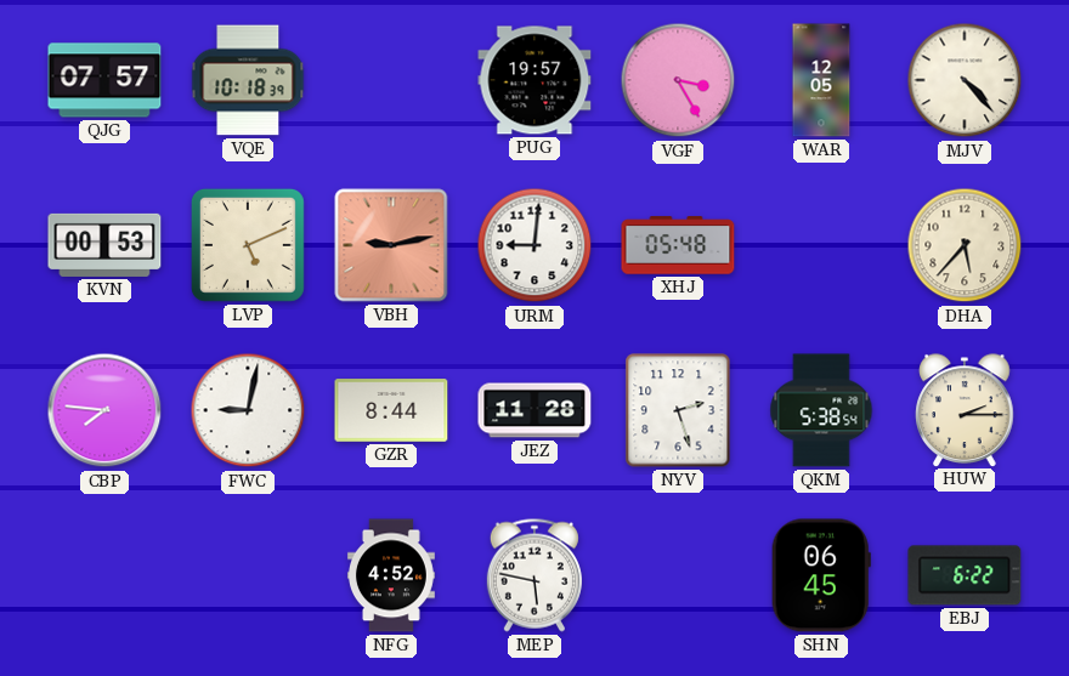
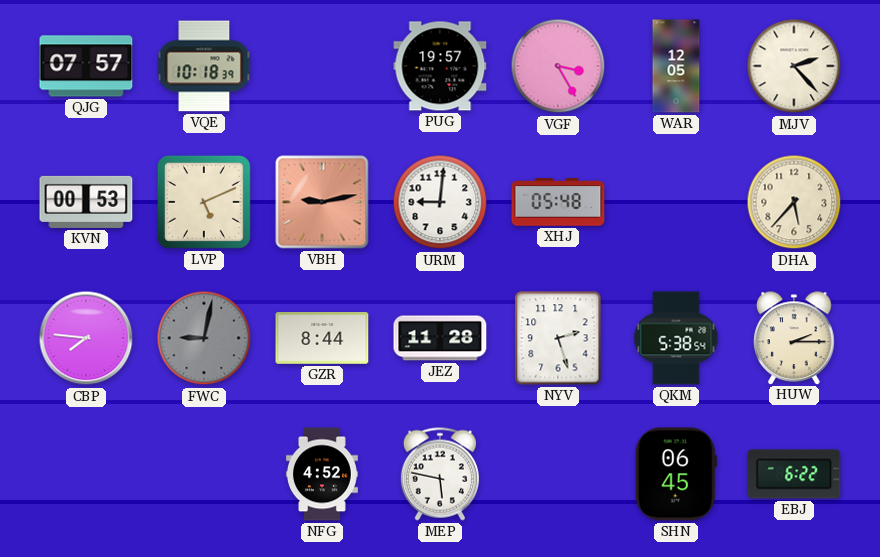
MJV: 4:23 -> 2:23 (794, 66)
FWC dial: white -> grey (204, 338)
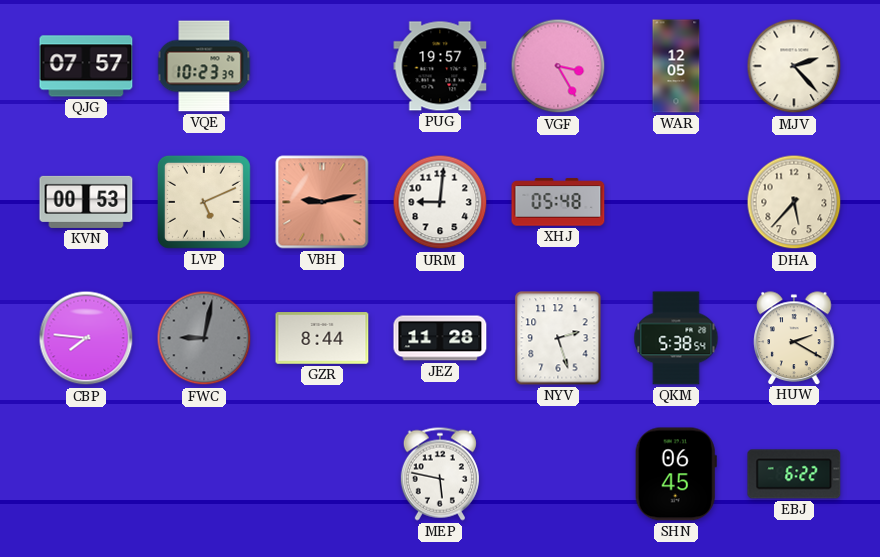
VQE: 10:18 -> 10:23 (204, 66)
HUW: 2:15 -> 2:20 (794, 338)
NFG: 4:52 -> none (322, 474)
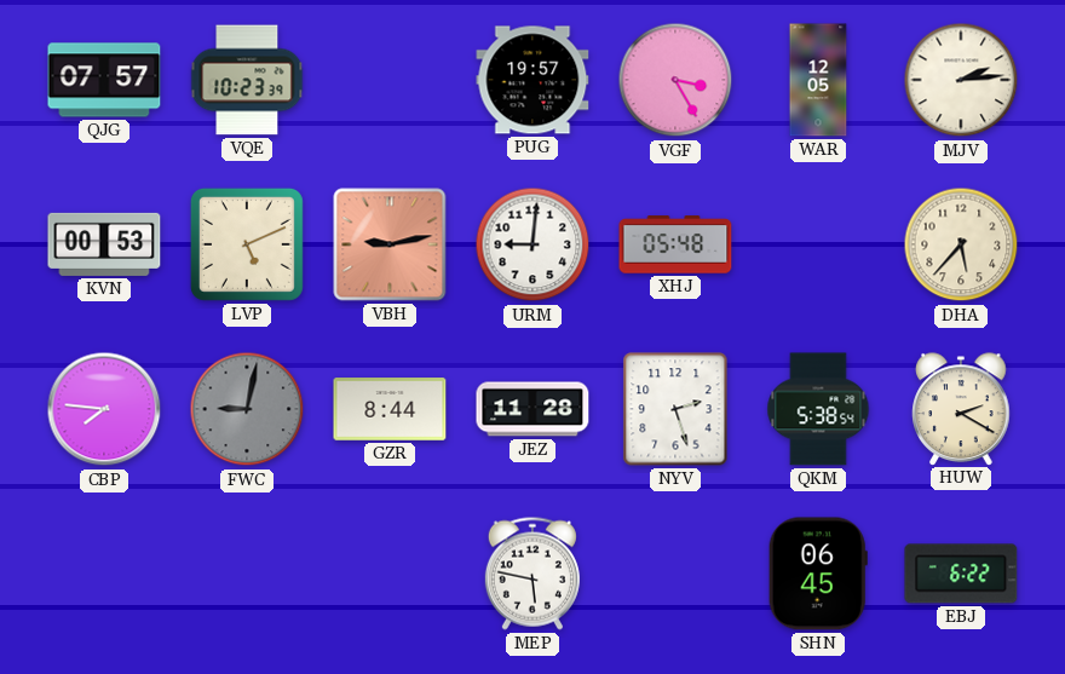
MJV: 2:23 -> 2:14 (961, 80)
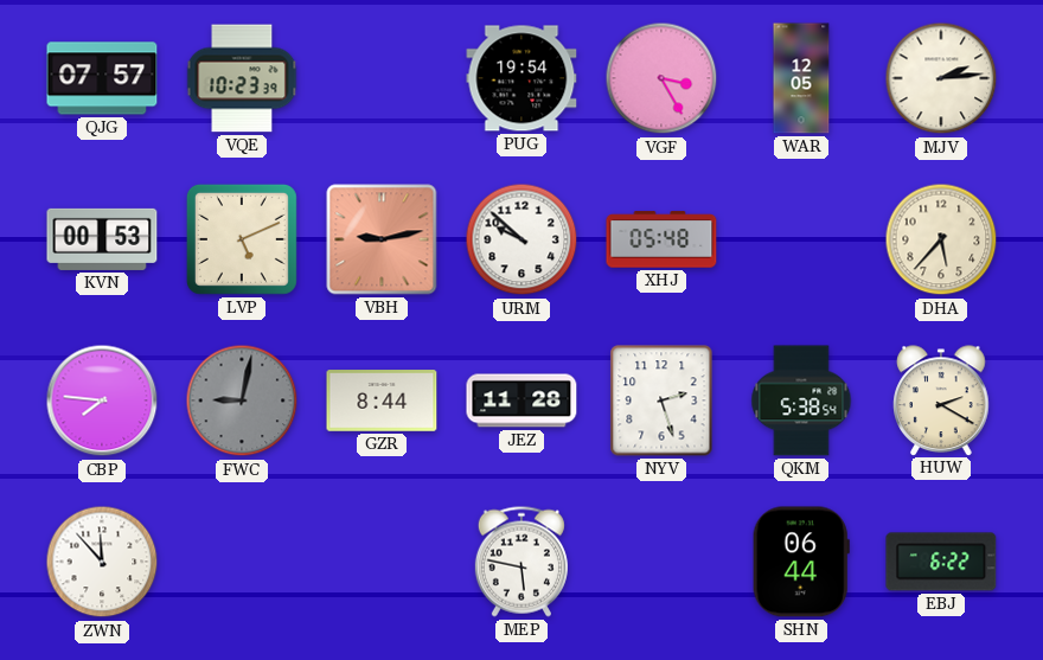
PUG: 19:57 -> 19:54 (521, 78)
URM: 9:01 -> 9:52 (521, 239)
ZWN: none -> 11:53 (102, 562)
SHN: 06:45 -> 06:44 (801, 562)
